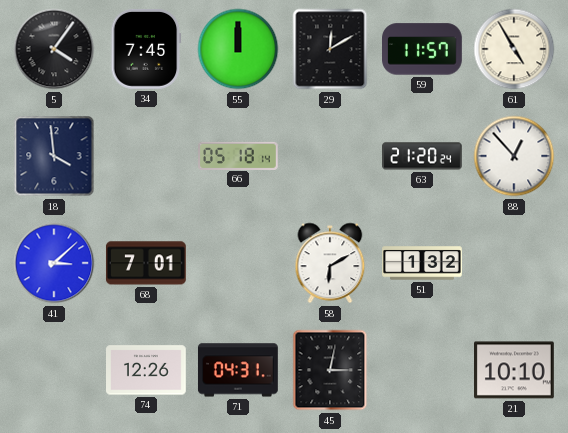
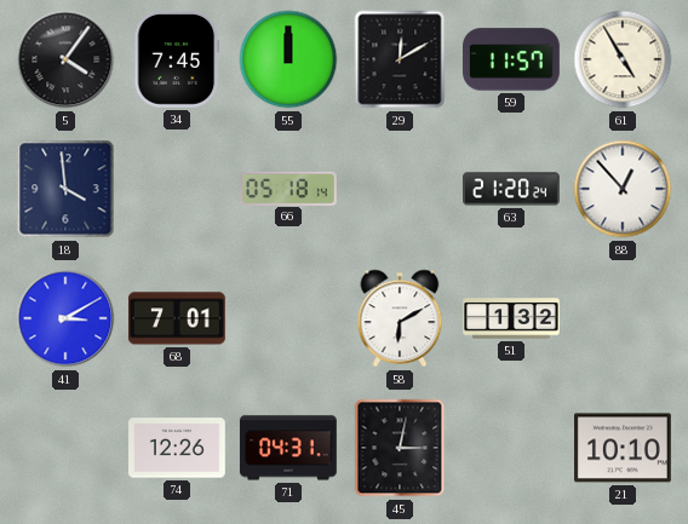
41: 3:08 -> 3:10 (65, 318)
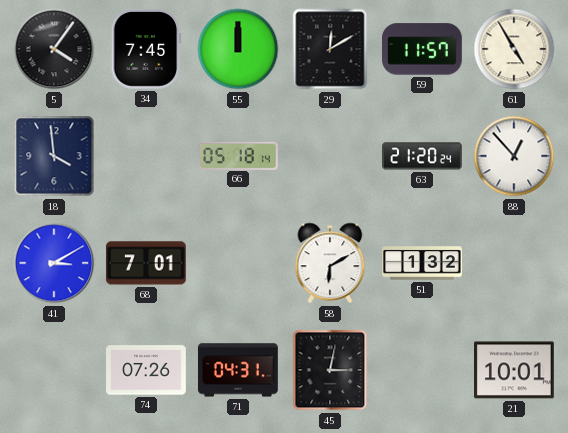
74: 12:26 -> 07:26 (147, 370)
21: 10:10 -> 10:01 (515, 370)
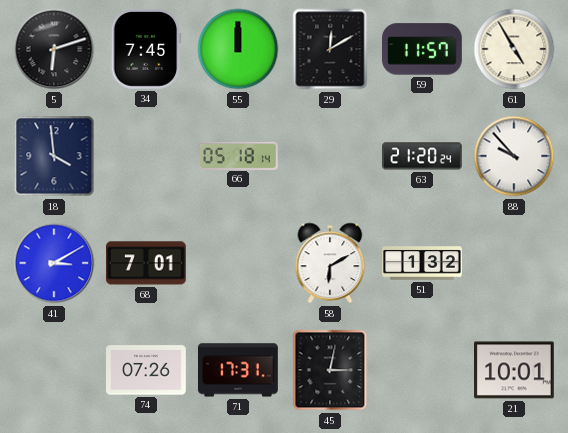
5: 4:06 -> 6:12 (54, 49)
88: 12:53 -> 9:53 (514, 156)
71: 04:31 -> 17:31 (238, 370)
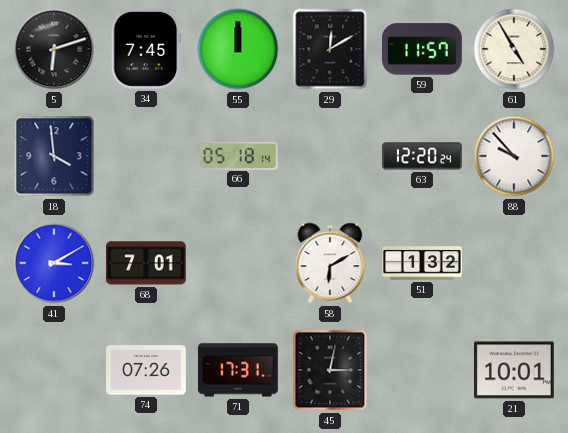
63: 21:20 -> 12:20 (423, 156)
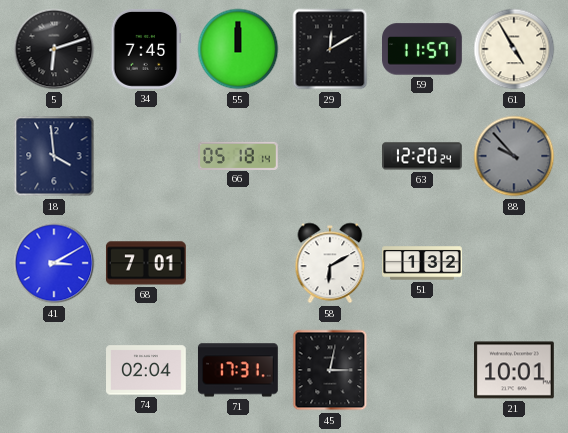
88 dial: white -> grey (514, 156)
74: 07:26 -> 02:04 (147, 370)
